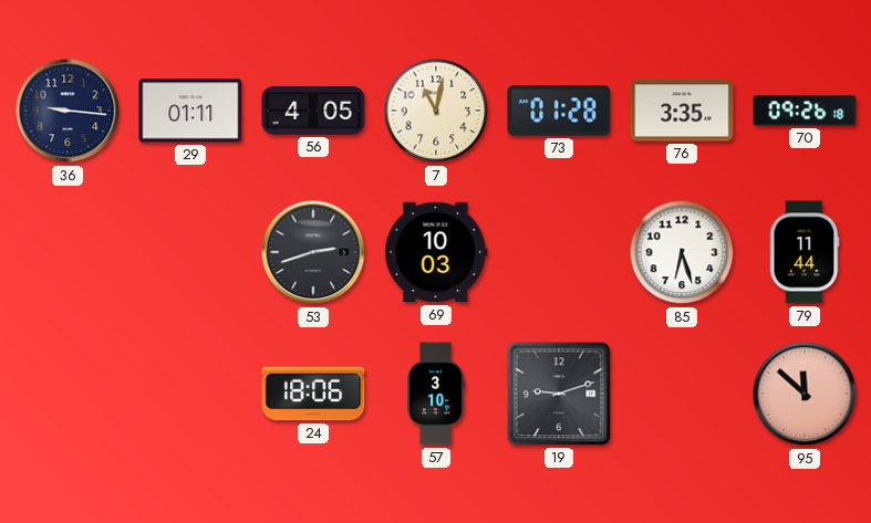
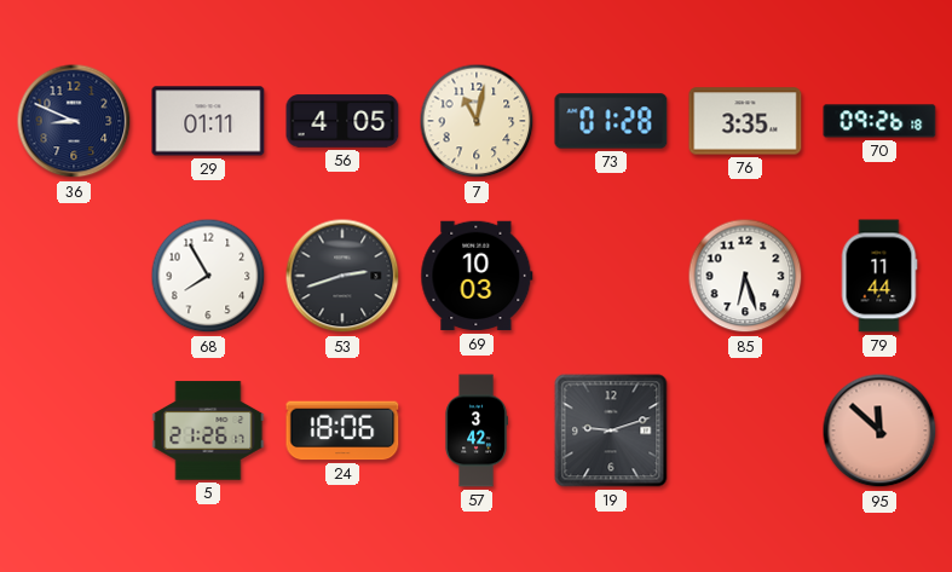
36: 9:16 -> 8:49 (74, 121)
68: none -> 7:55 (208, 276)
5: none -> 21:26 (208, 431)
57: 3:10 -> 3:42 (477, 431)
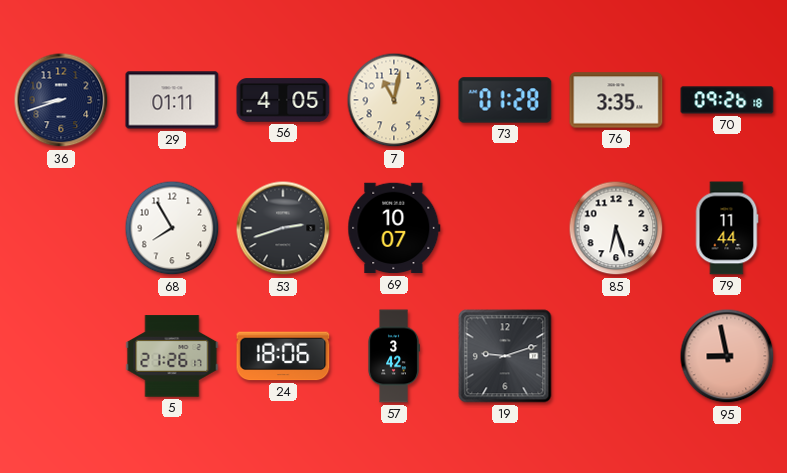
36: 8:49 -> 8:42 (61, 100)
69: 10:03 -> 10:07 (394, 228)
95: 11:52 -> 8:58 (727, 356)
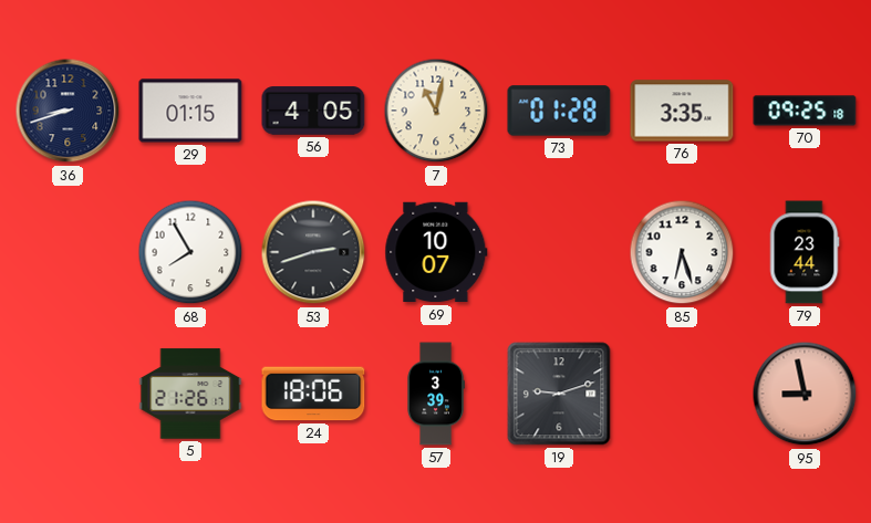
29: 01:11 -> 01:15 (190, 111)
70: 09:26 -> 09:25 (805, 111)
79: 11:44 -> 23:44 (805, 252)
57: 3:42 -> 3:39 (436, 394)
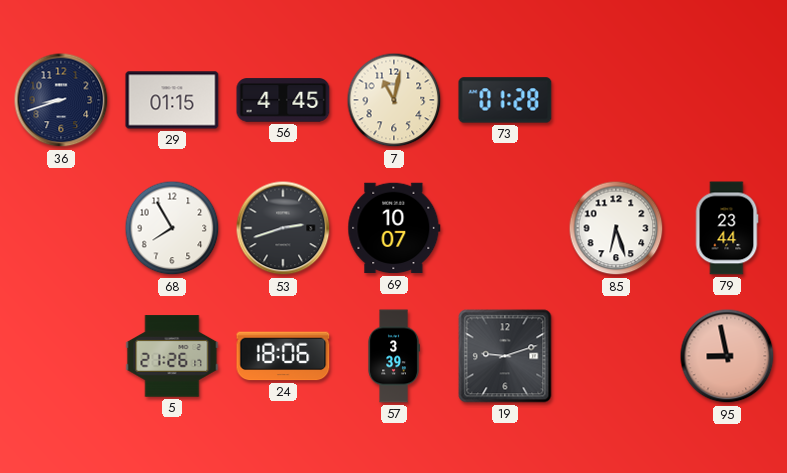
56: 4:05 -> 4:45 (283, 100)
76: 3:35 -> none (682, 111)
70: 09:25 -> none (805, 111)
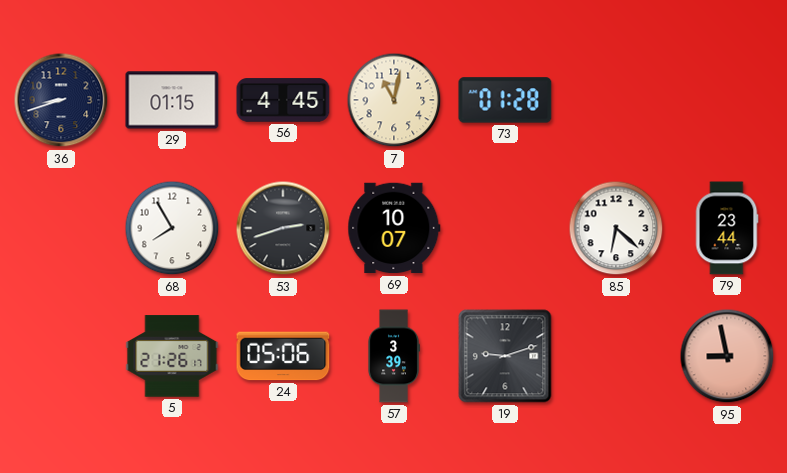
85: 6:27 -> 6:22 (616, 228)
24: 18:06 -> 05:06 (283, 356)
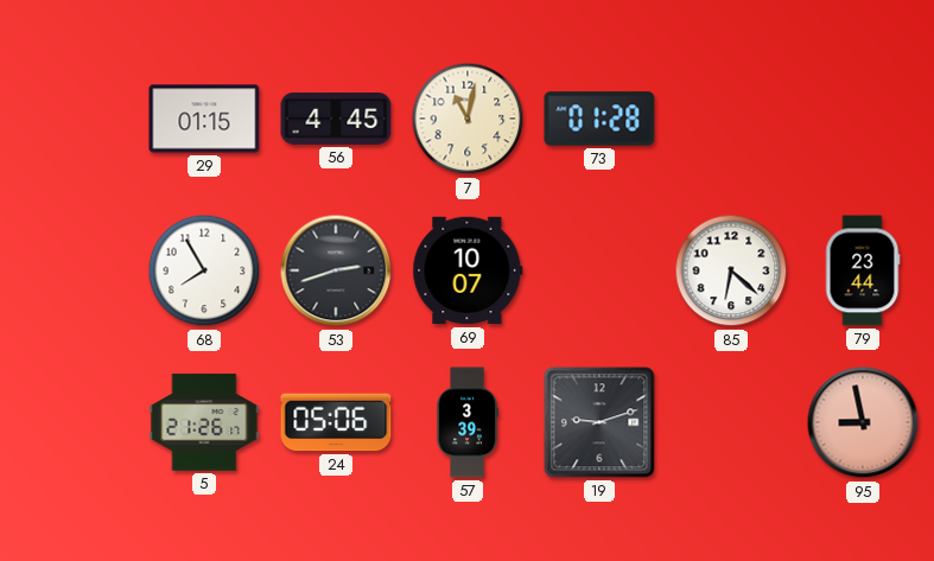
36: 8:42 -> none (61, 100)
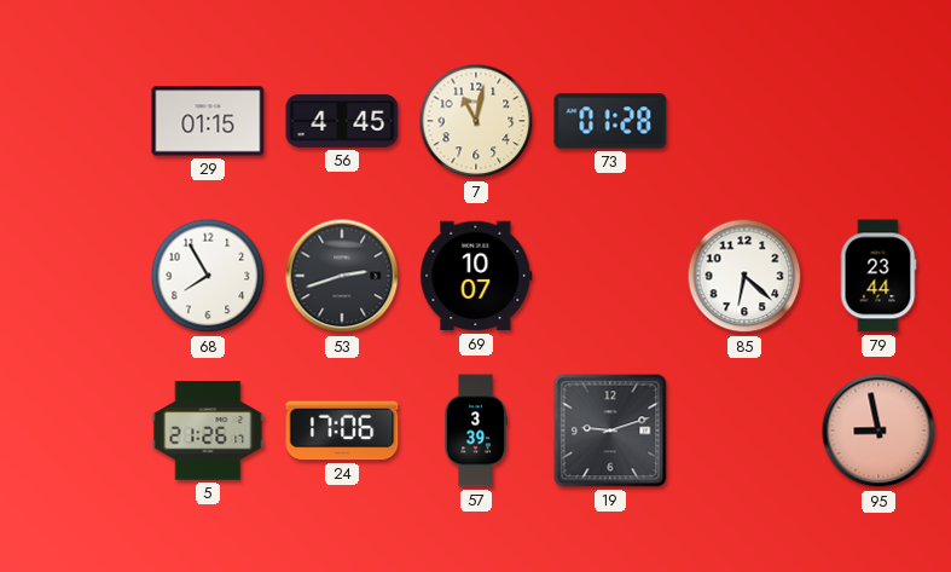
24: 05:06 -> 17:06 (342, 431)
